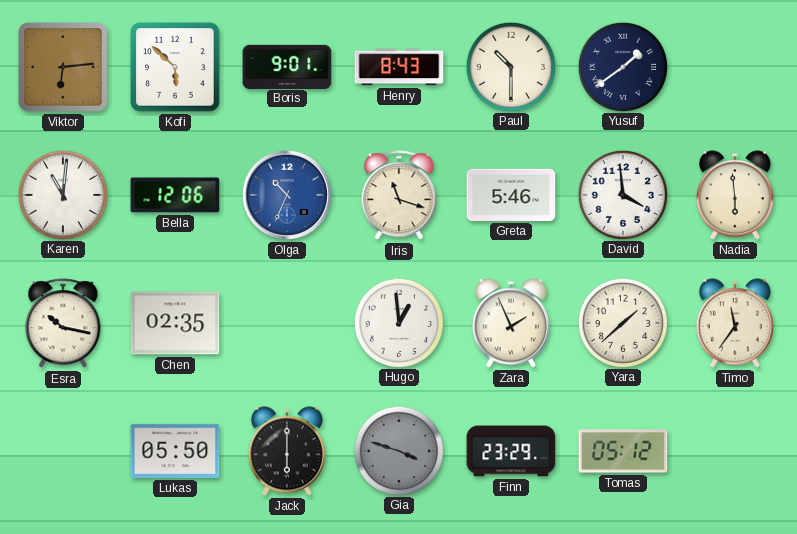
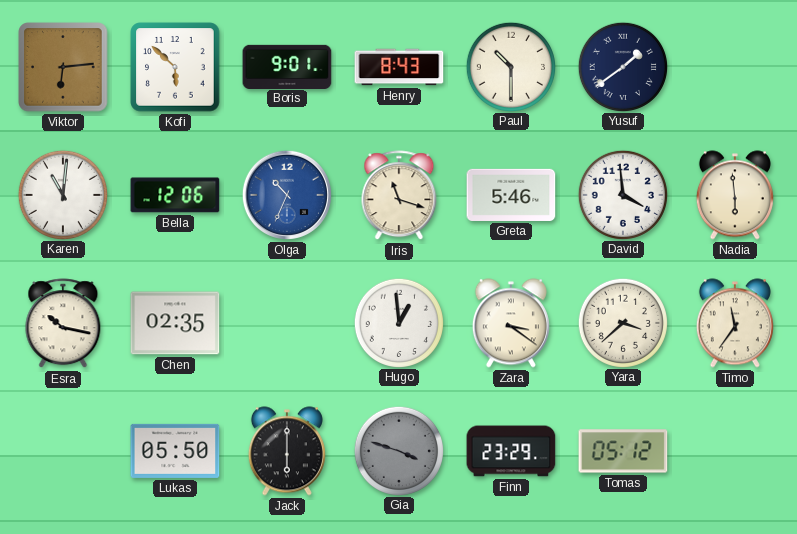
Zara: 1:56 -> 3:21 (511, 323)
Yara: 1:38 -> 3:38 (622, 322)
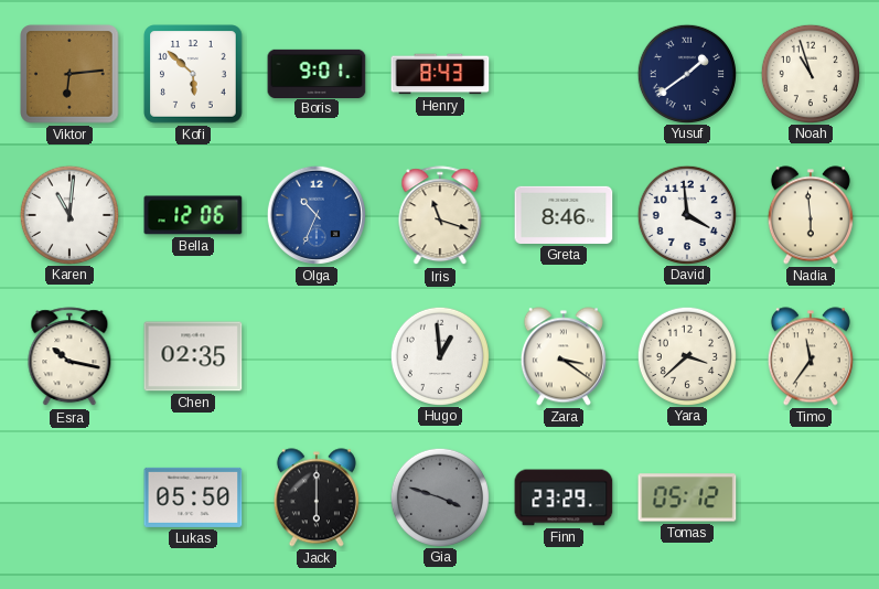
Paul: 10:30 -> none (510, 66)
Noah: none -> 10:57 (810, 73)
Greta: 5:46 -> 8:46 (564, 215)
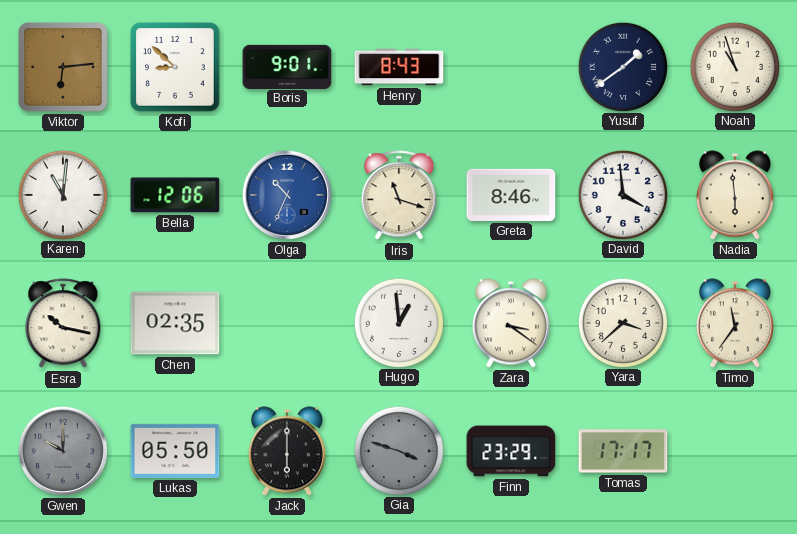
Kofi: 5:52 -> 8:52 (175, 67)
Gwen: none -> 10:00 (63, 451)
Tomas: 05:12 -> 17:17 (623, 451)
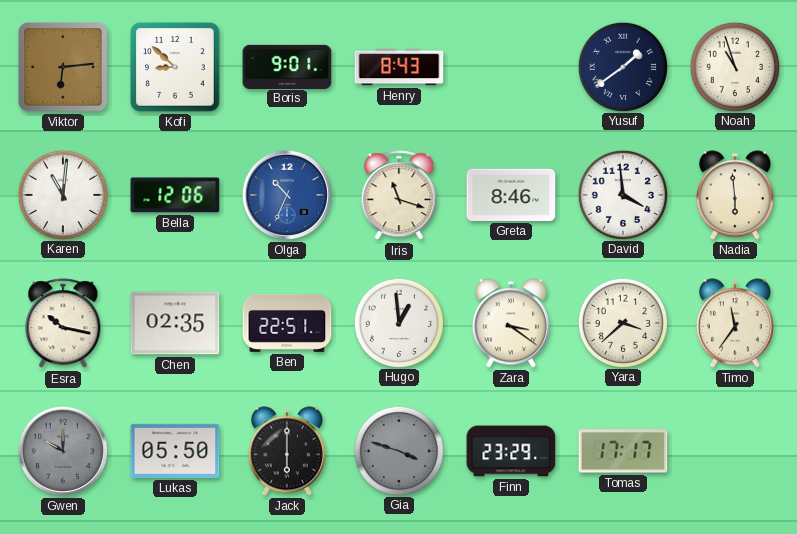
Ben: none -> 22:51 (287, 323)
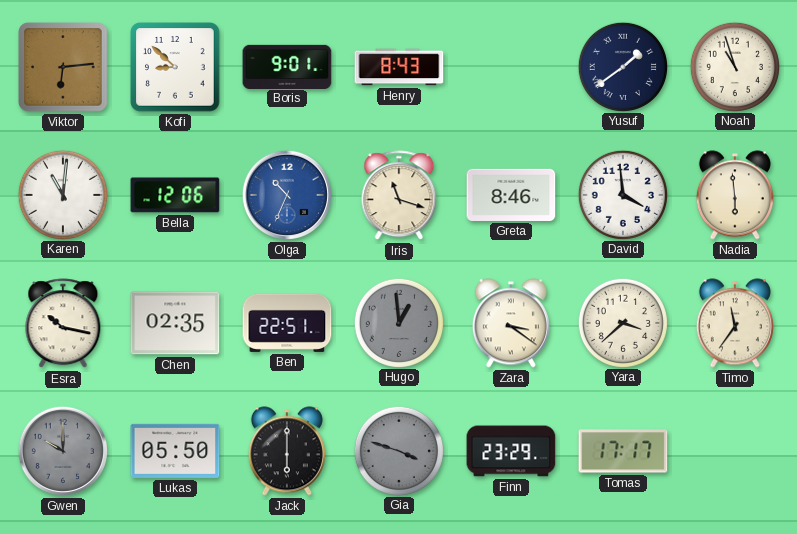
Hugo dial: white -> grey (398, 322)
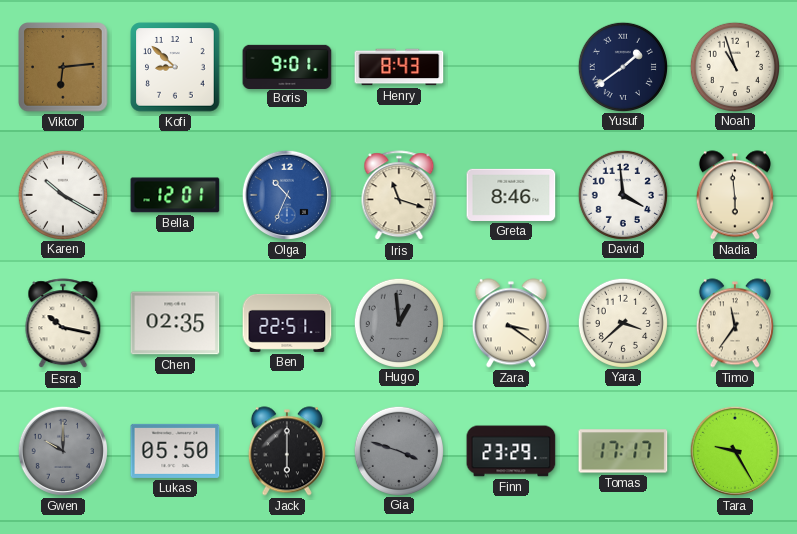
Karen: 11:01 -> 10:20 (62, 194)
Bella: 12:06 -> 12:01 (175, 195)
Tara: none -> 9:25 (735, 451)
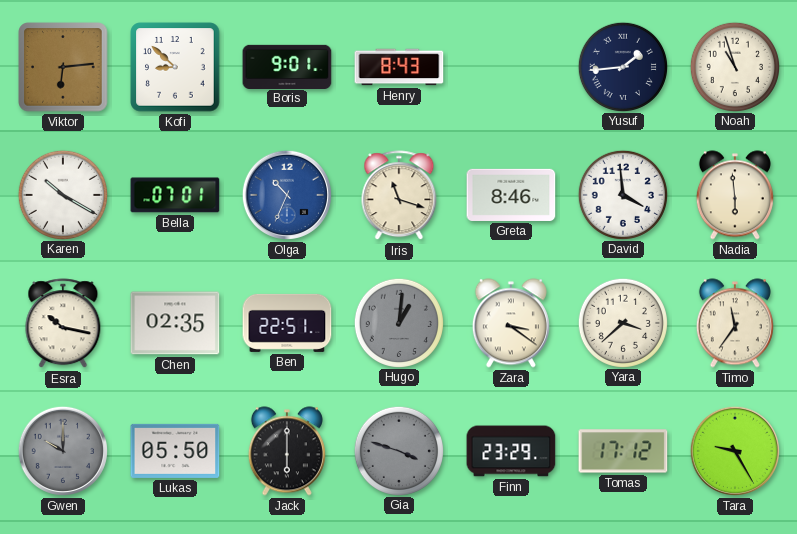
Yusuf: 1:39 -> 1:44 (622, 66)
Bella: 12:01 -> 07:01 (175, 195)
Hugo: 12:59 -> 1:01 (398, 322)
Tomas: 17:17 -> 17:12 (623, 451)
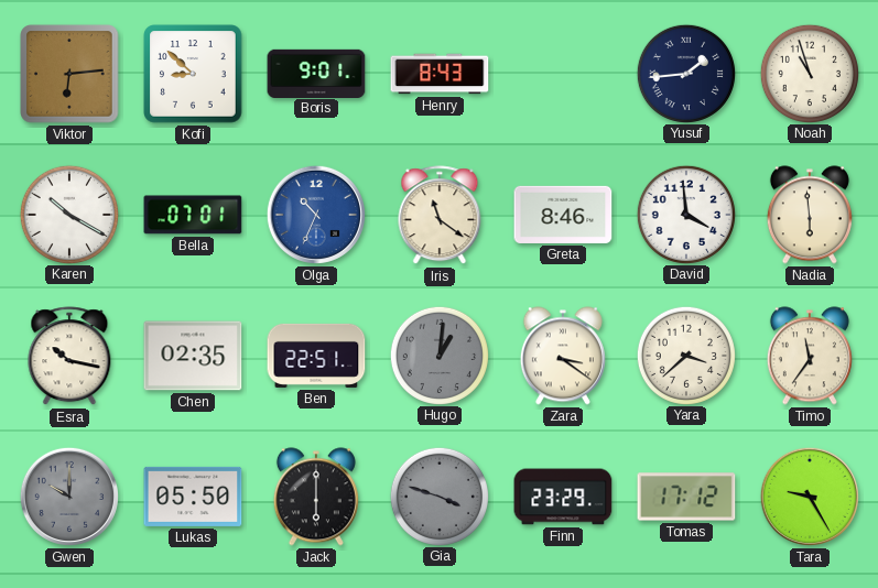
Iris: 11:18 -> 11:21 (440, 216)
